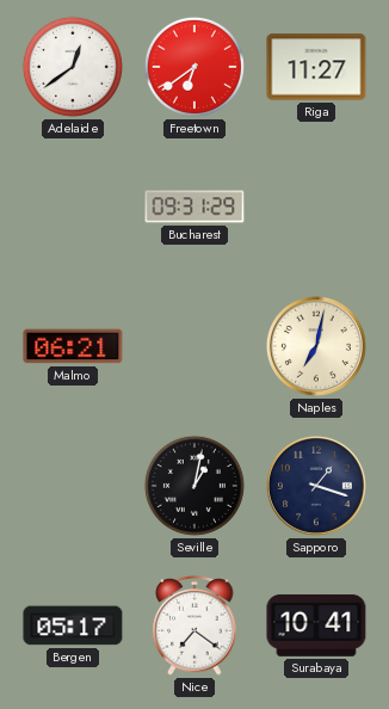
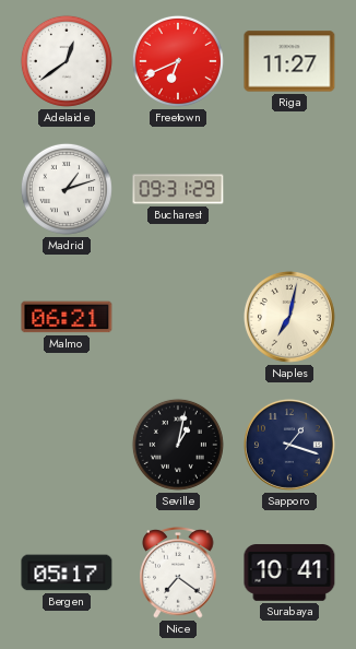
Freetown: 6:39 -> 6:41 (178, 61)
Madrid: none -> 1:12 (67, 189)
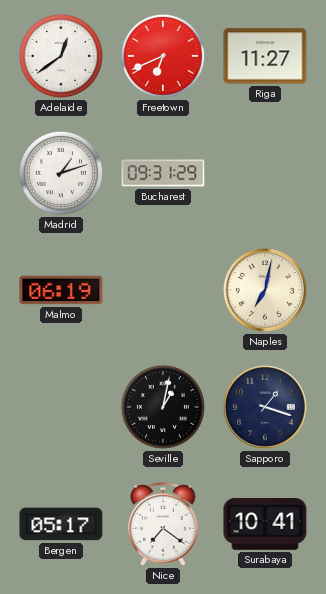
Malmo: 06:21 -> 06:19 (61, 290)
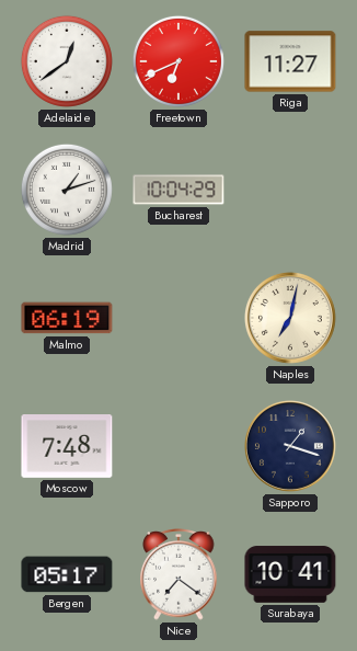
Bucharest: 09:31 -> 10:04 (178, 190)
Moscow: none -> 7:48 (67, 447)
Seville: 1:02 -> none (163, 407)
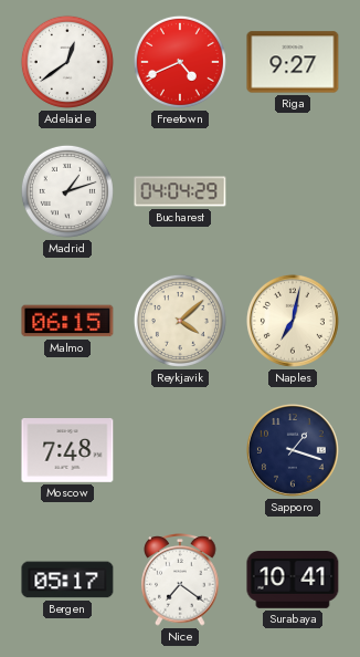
Freetown: 6:41 -> 4:41 (180, 62)
Riga: 11:27 -> 9:27 (293, 62)
Bucharest: 10:04 -> 04:04 (180, 191)
Malmo: 06:19 -> 06:15 (67, 321)
Reykjavik: none -> 4:08 (180, 321)
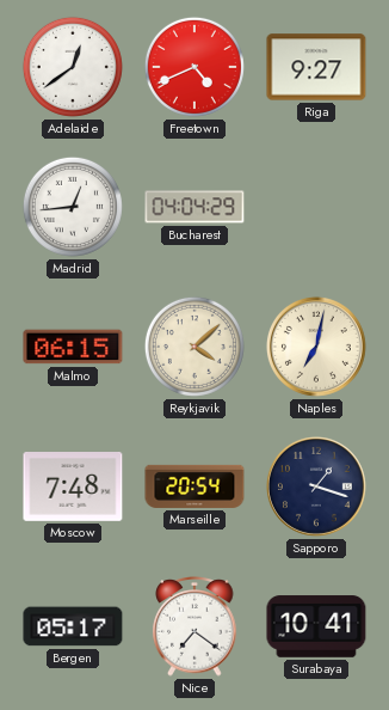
Madrid: 1:12 -> 12:44 (73, 207)
Marseille: none -> 20:54 (194, 486)
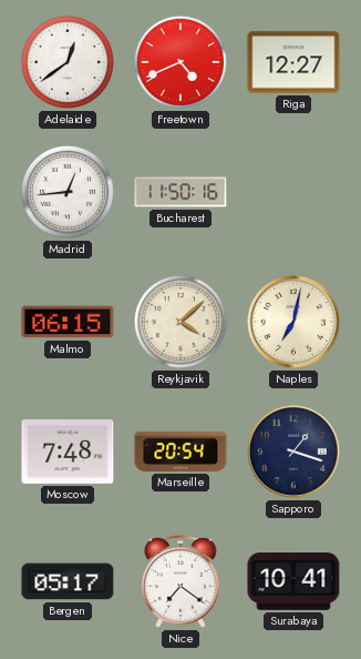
Riga: 9:27 -> 12:27 (293, 62)
Bucharest: 04:04 -> 11:50 (180, 192)
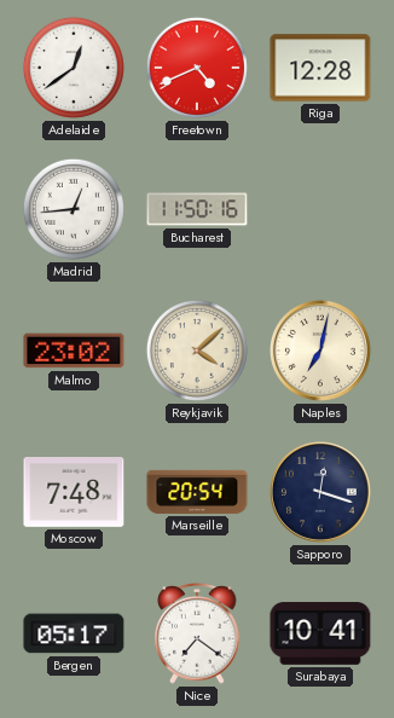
Riga: 12:27 -> 12:28 (320, 68)
Malmo: 06:15 -> 23:02 (74, 351)
Sapporo: 1:18 -> 12:18 (320, 492)
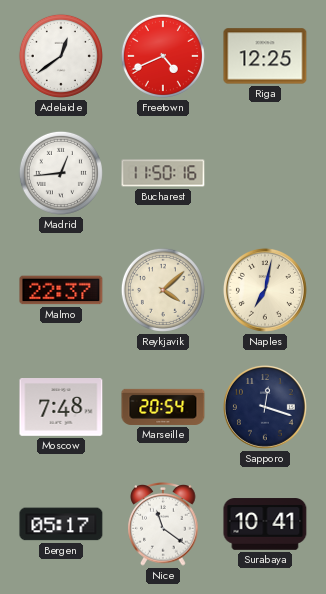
Riga: 12:28 -> 12:25 (265, 56)
Malmo: 23:02 -> 22:37 (61, 290)
Nice: 7:21 -> 11:21 (163, 525)
